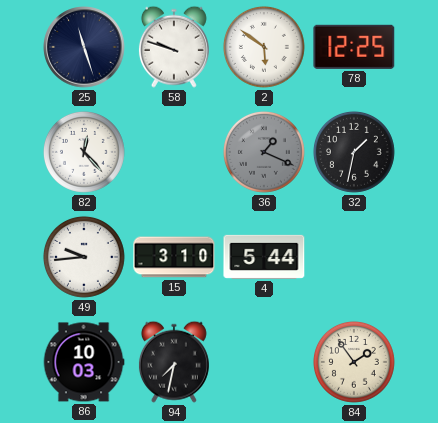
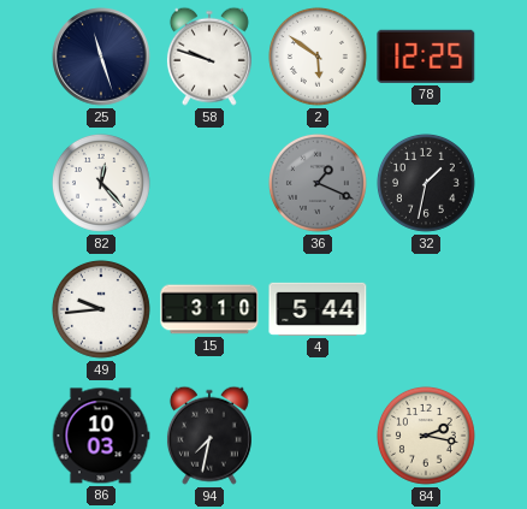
84: 1:54 -> 2:17 (426, 436)
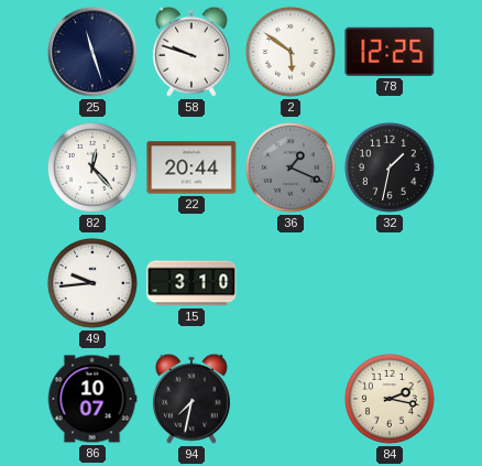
22: none -> 20:44 (191, 167)
4: 5:44 -> none (318, 309)
86: 10:03 -> 10:07 (92, 399)
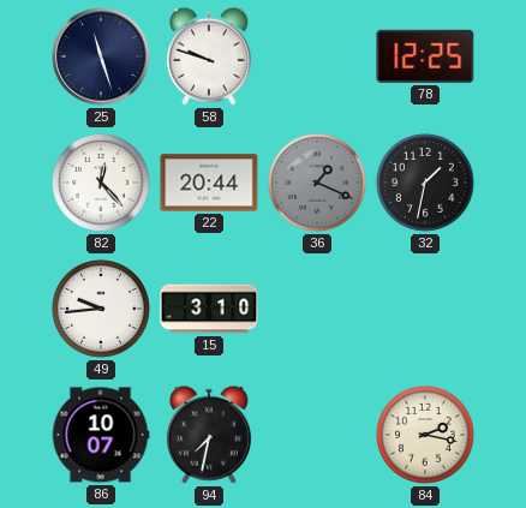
2: 5:51 -> none (291, 52)
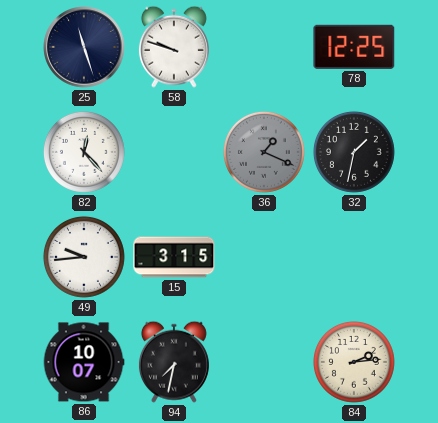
22: 20:44 -> none (209, 183)
15: 3:10 -> 3:15 (174, 257)
84: 2:17 -> 2:14 (354, 362)
